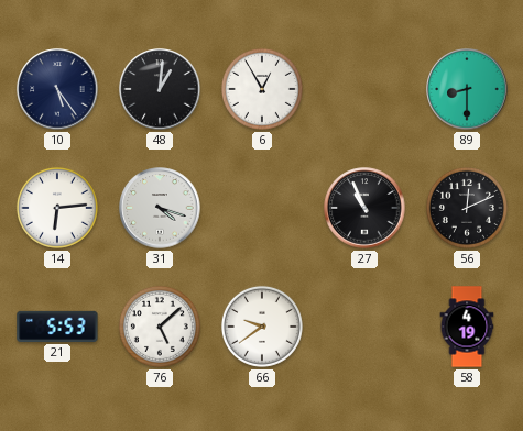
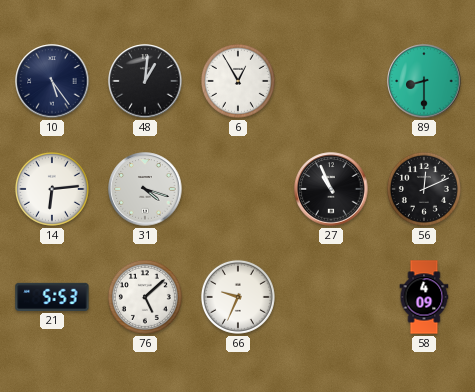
66: 9:39 -> 9:34 (238, 297)
58: 4:19 -> 4:09 (424, 297)
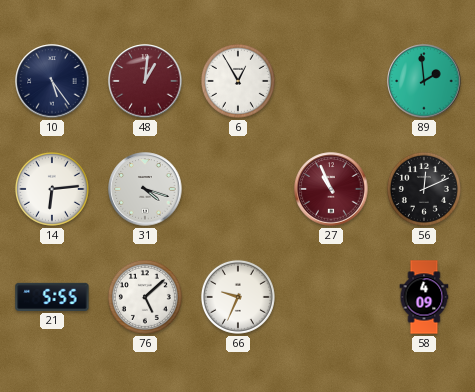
48 dial: black -> burgundy (145, 81)
89: 8:30 -> 1:59 (424, 81)
27 dial: black -> burgundy (331, 189)
21: 5:53 -> 5:55 (52, 297)
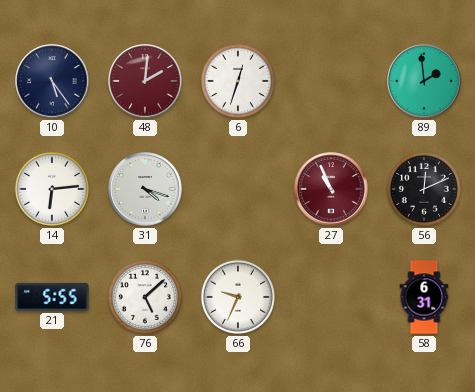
48: 1:01 -> 2:01 (145, 81)
6: 12:55 -> 12:33 (238, 81)
58: 4:09 -> 6:31 (424, 297)
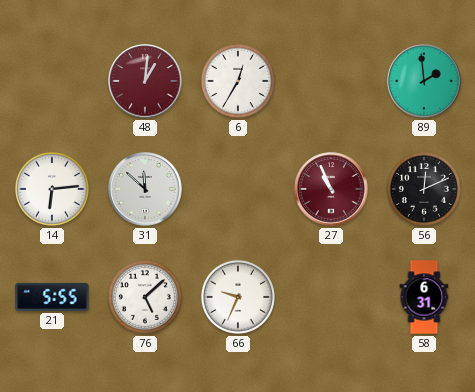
10: 5:24 -> none (52, 81)
48: 2:01 -> 1:01 (145, 81)
6: 12:33 -> 12:35 (238, 81)
31: 4:18 -> 11:52 (145, 189)
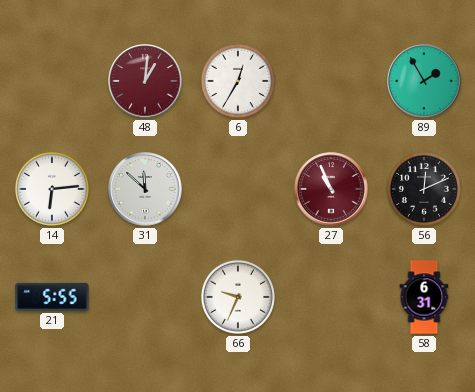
89: 1:59 -> 1:55 (424, 81)
76: 5:08 -> none (145, 297)
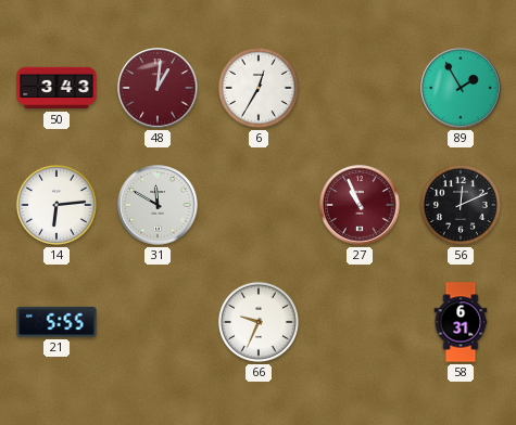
50: none -> 3:43 (56, 88)
31: 11:52 -> 11:50 (158, 205)
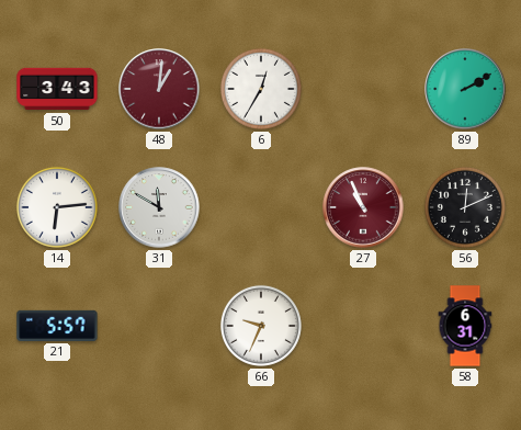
89: 1:55 -> 2:10 (465, 89)
21: 5:55 -> 5:57 (57, 326)
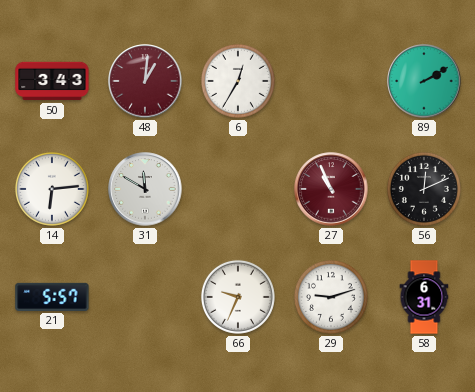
29: none -> 9:12 (331, 297)
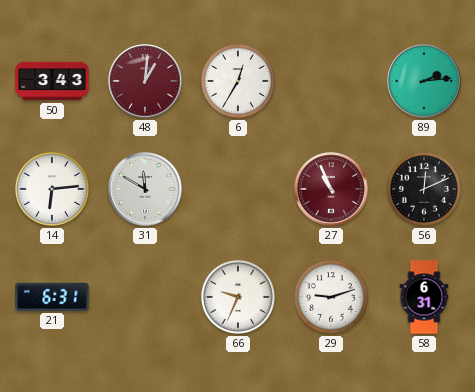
89: 2:10 -> 2:14 (424, 81)
21: 5:57 -> 6:31 (52, 297)
